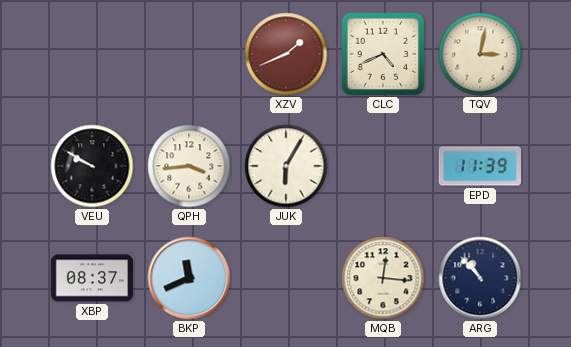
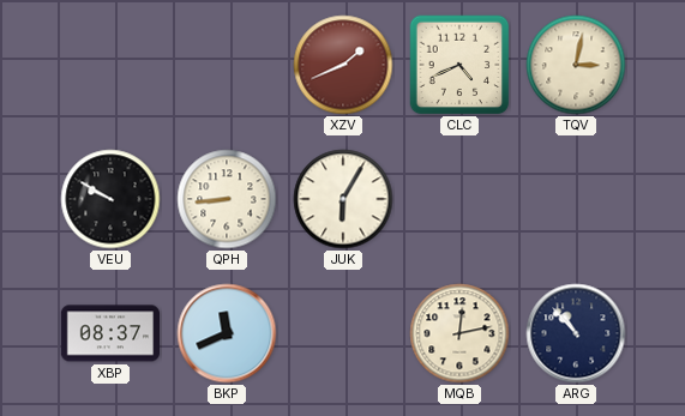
QPH: 3:44 -> 8:44 (227, 199)
EPD: 11:39 -> none (480, 166)
MQB: 12:16 -> 12:13 (459, 333)
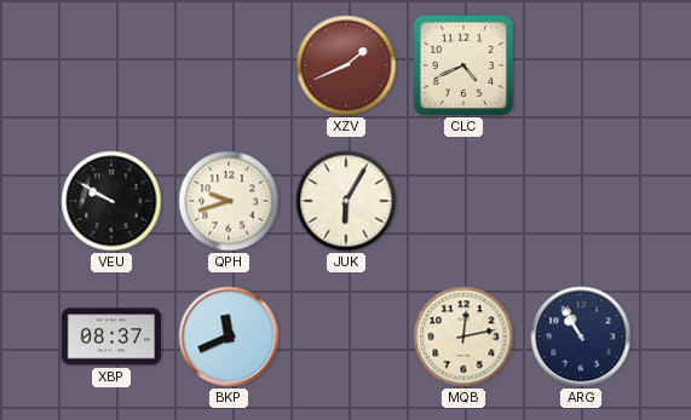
TQV: 3:02 -> none (576, 65)
QPH: 8:44 -> 9:42 (229, 201)
ARG: 10:53 -> 10:55 (581, 336)
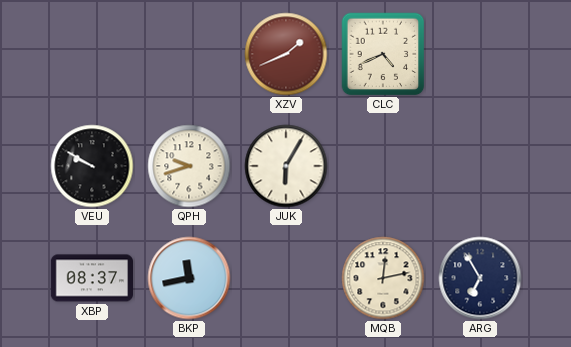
BKP: 11:41 -> 11:43 (189, 278)
ARG: 10:55 -> 6:55 (480, 278)
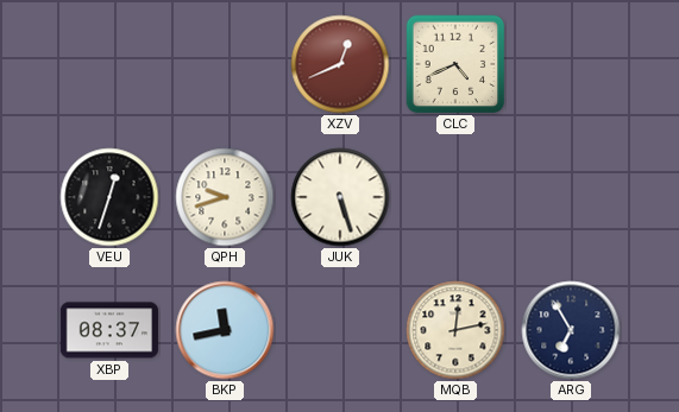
XZV: 1:41 -> 12:41 (340, 64)
VEU: 9:50 -> 12:33 (109, 197)
JUK: 6:05 -> 5:27 (340, 197)
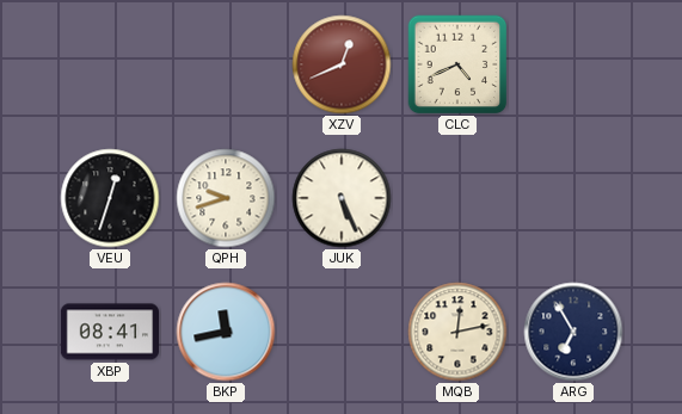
JUK: 5:27 -> 5:26 (342, 198)
XBP: 08:37 -> 08:41 (110, 332)
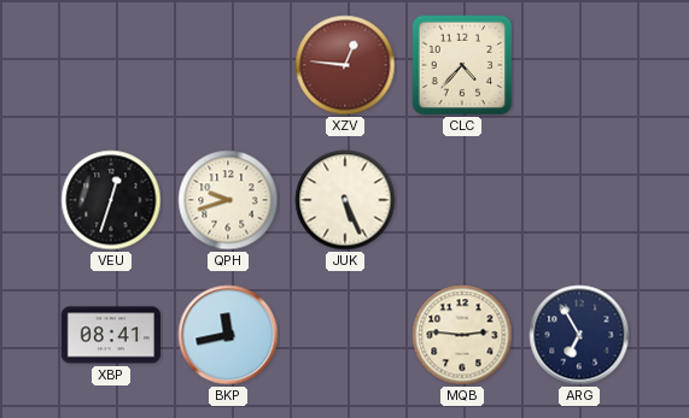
XZV: 12:41 -> 12:46 (345, 65)
CLC: 4:41 -> 4:37 (462, 65)
MQB: 12:13 -> 2:46 (462, 335)
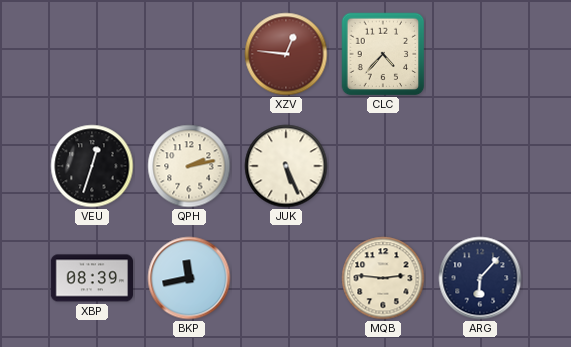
QPH: 9:42 -> 2:13 (189, 166)
XBP: 08:41 -> 08:39 (92, 278)
ARG: 6:55 -> 6:07 (480, 278)
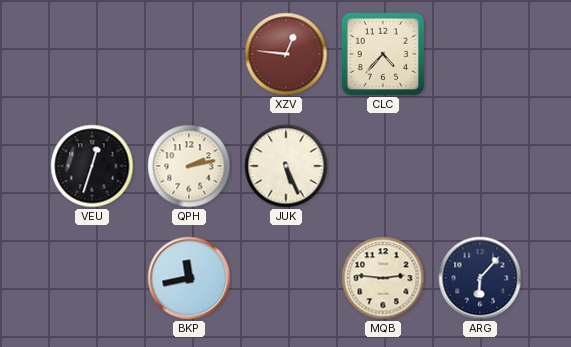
XBP: 08:39 -> none (92, 278)
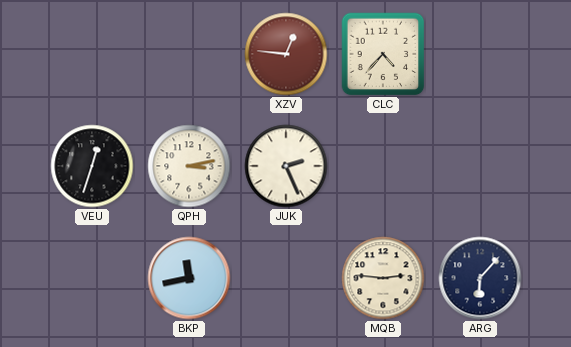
QPH: 2:13 -> 3:13 (189, 166)
JUK: 5:26 -> 2:26 (286, 166)
